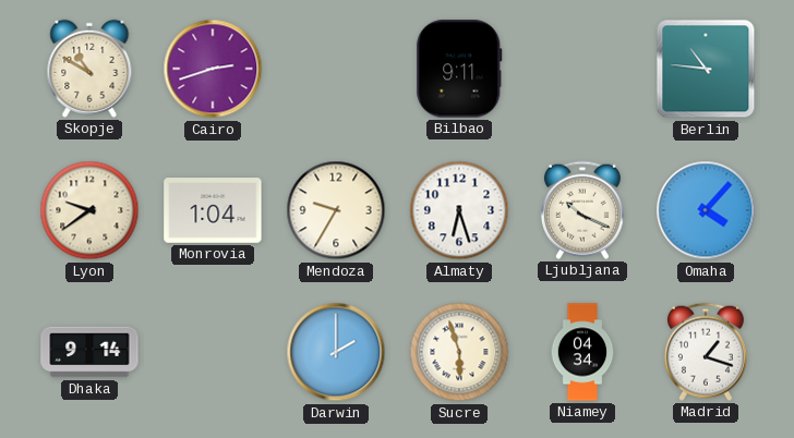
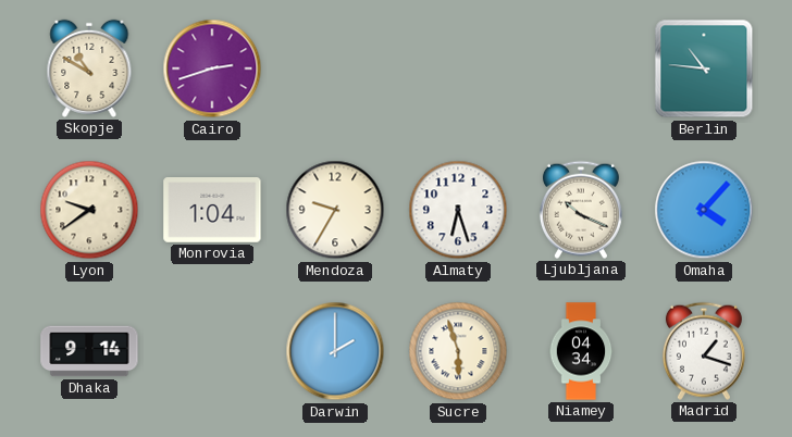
Bilbao: 9:11 -> none (459, 69)
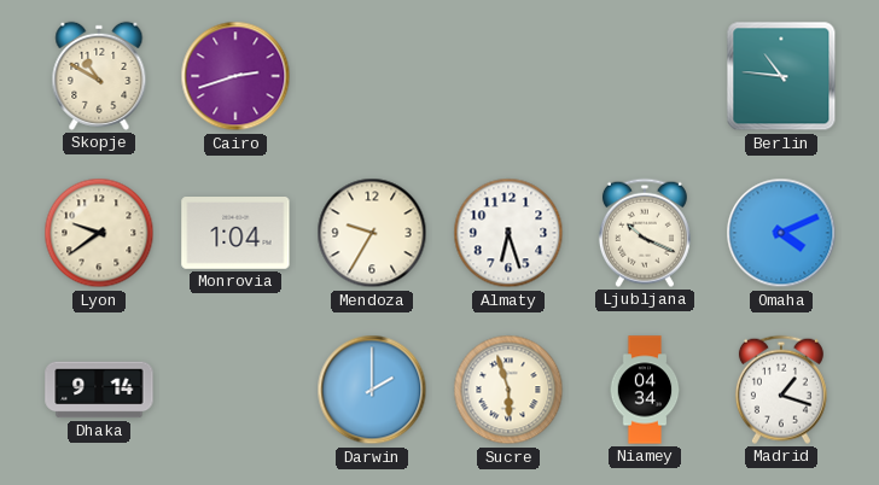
Omaha: 4:07 -> 4:11 (781, 233)
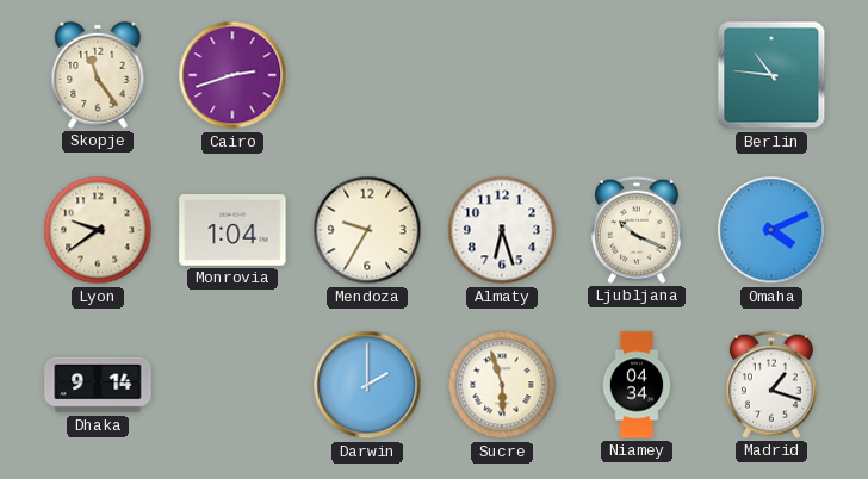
Skopje: 10:50 -> 11:24 (98, 75)
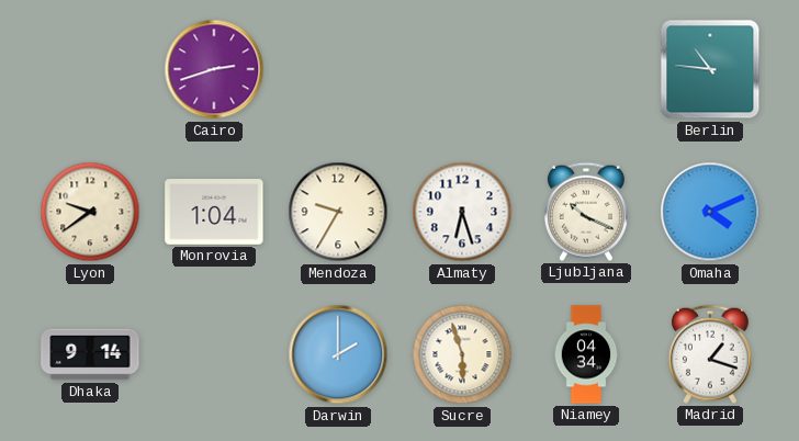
Skopje: 11:24 -> none (98, 75)
